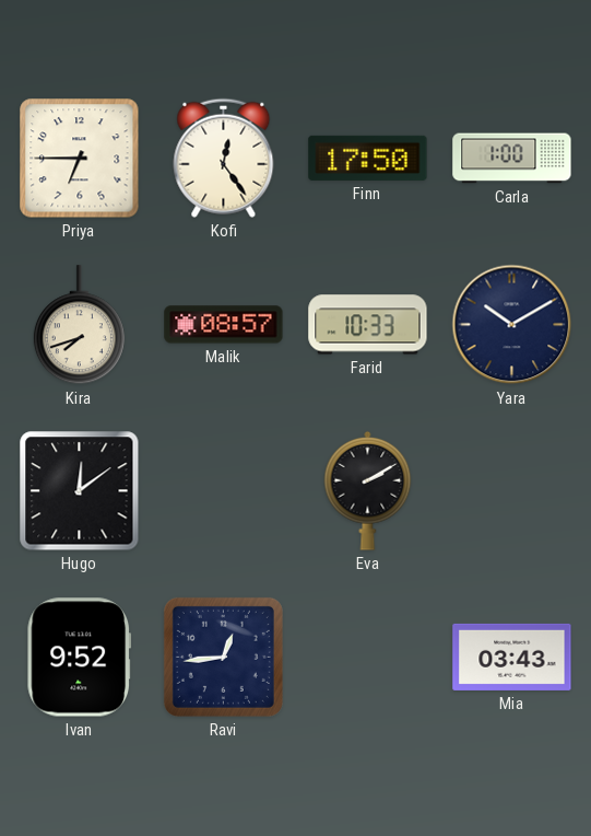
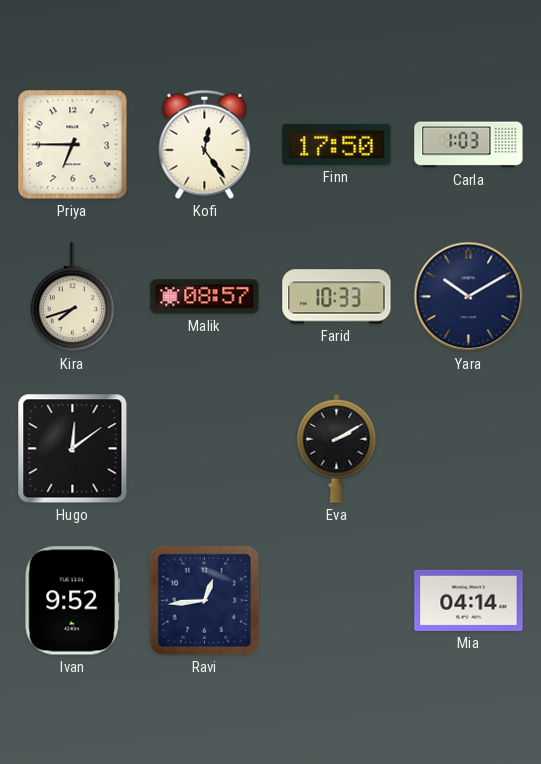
Carla: 1:00 -> 1:03 (469, 145)
Mia: 03:43 -> 04:14 (469, 600)
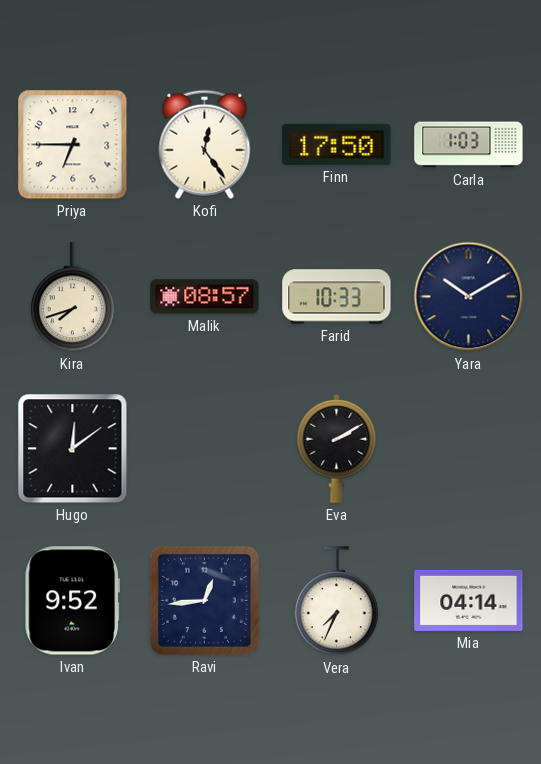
Vera: none -> 7:34 (336, 601)
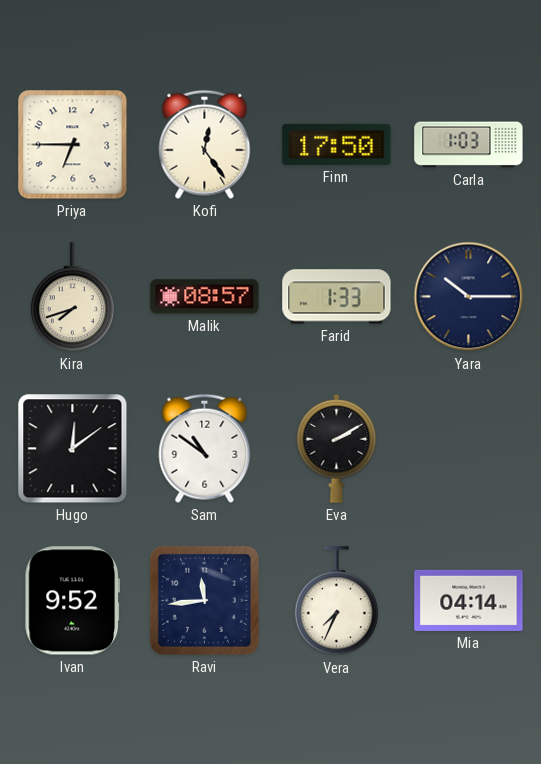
Farid: 10:33 -> 1:33 (337, 297)
Yara: 10:10 -> 10:15 (469, 297)
Sam: none -> 10:51 (205, 448)
Ravi: 12:44 -> 11:44 (204, 600)
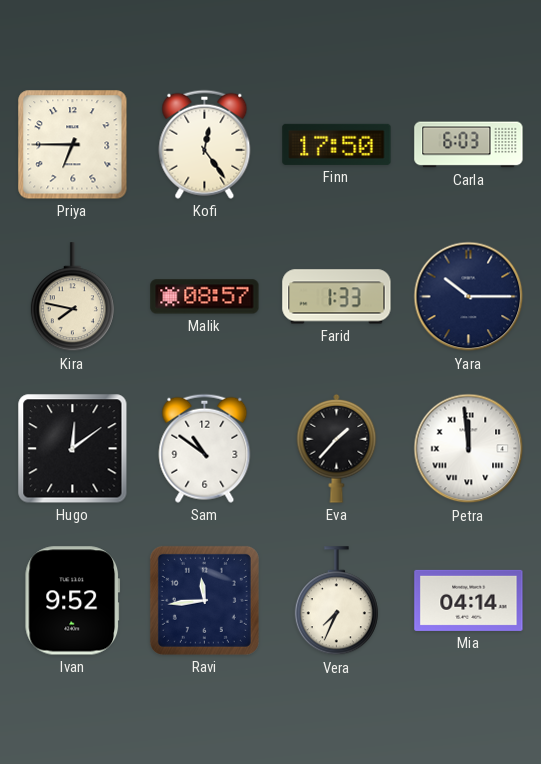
Carla: 1:03 -> 6:03 (469, 145)
Kira: 7:42 -> 7:47 (72, 297)
Eva: 2:10 -> 1:37 (337, 448)
Petra: none -> 11:59 (469, 449)
